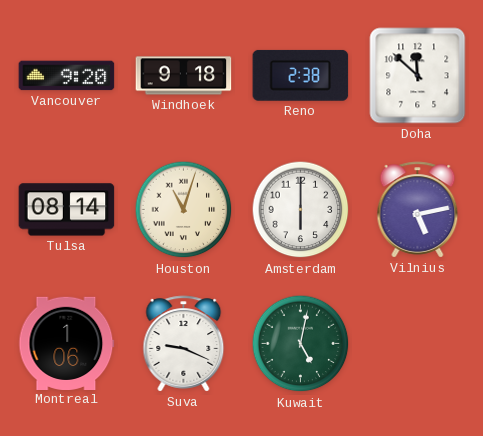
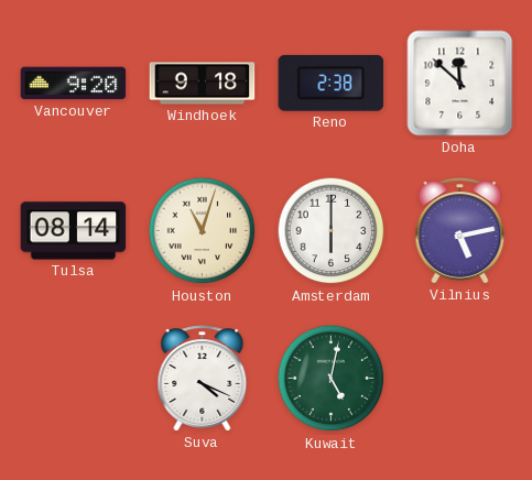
Montreal: 1:06 -> none (67, 343)
Suva: 9:19 -> 4:19 (203, 379)
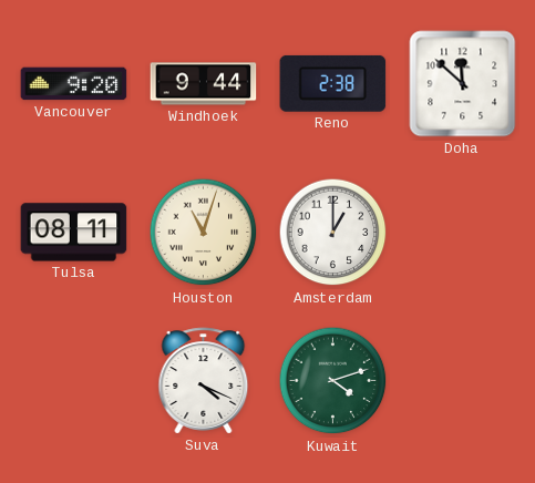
Windhoek: 9:18 -> 9:44 (204, 84)
Tulsa: 08:14 -> 08:11 (74, 233)
Amsterdam: 6:00 -> 1:00 (333, 233)
Vilnius: 5:13 -> none (460, 231)
Kuwait: 5:02 -> 4:12 (333, 381)
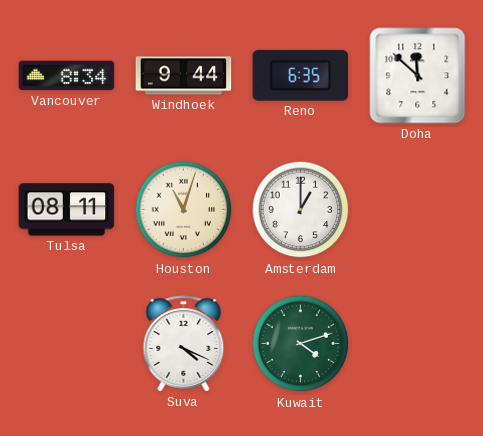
Vancouver: 9:20 -> 8:34 (67, 76)
Reno: 2:38 -> 6:35 (301, 75)
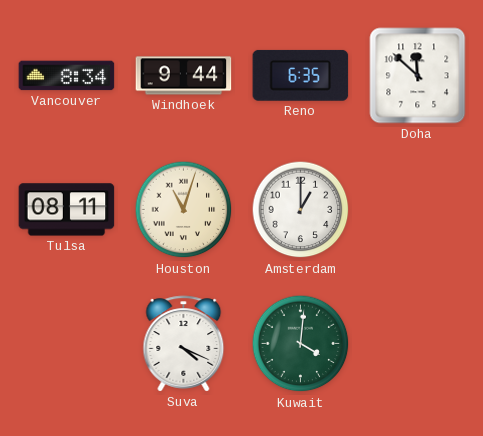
Kuwait: 4:12 -> 4:01 (301, 344)
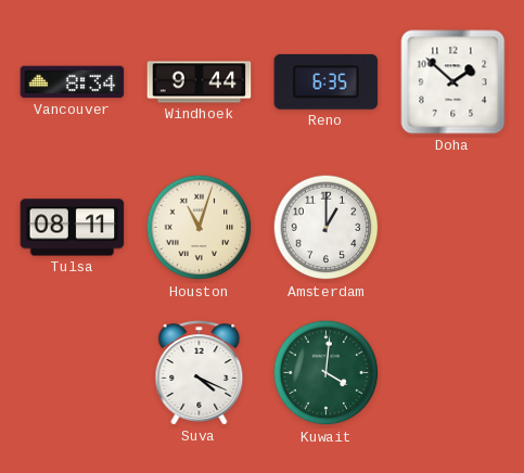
Doha: 11:52 -> 1:52 (453, 82)
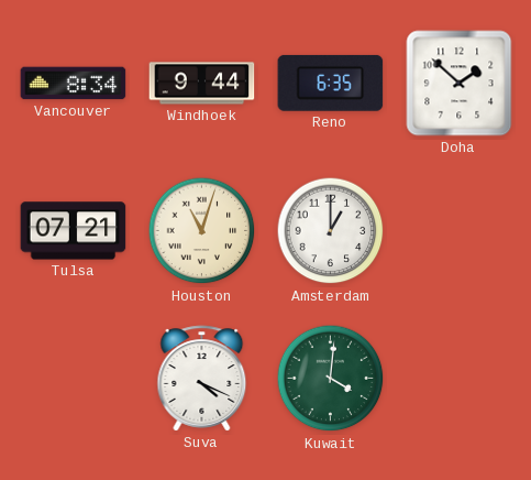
Tulsa: 08:11 -> 07:21 (74, 231)
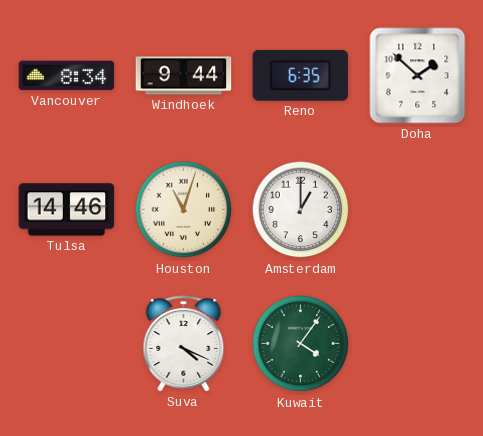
Tulsa: 07:21 -> 14:46 (67, 210)
Kuwait: 4:01 -> 4:06 (301, 344)
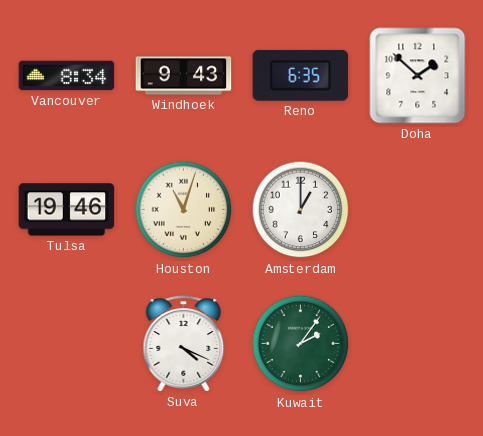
Windhoek: 9:44 -> 9:43 (184, 76)
Tulsa: 14:46 -> 19:46 (67, 210)
Kuwait: 4:06 -> 2:06 (301, 344)
